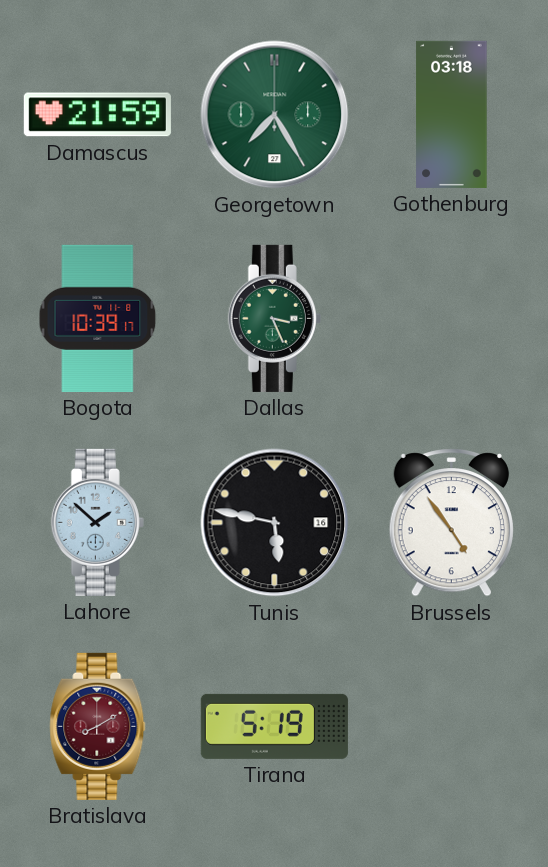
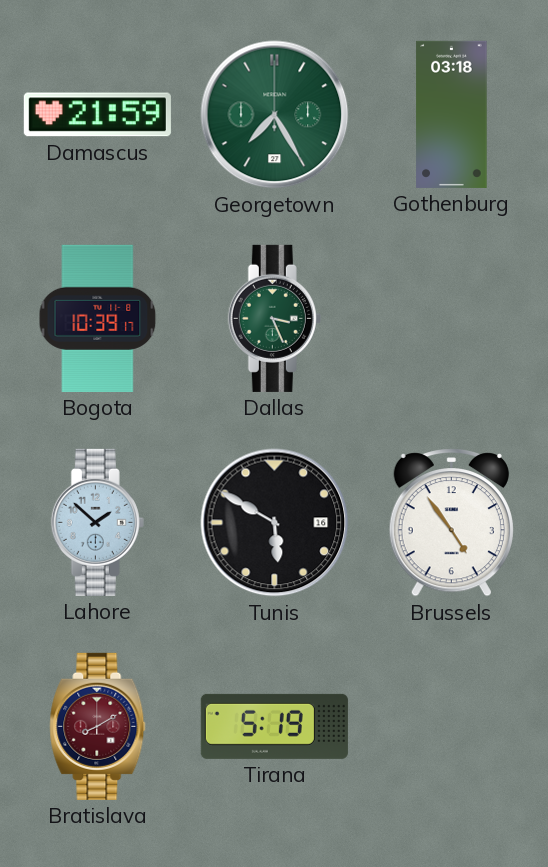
Tunis: 5:47 -> 5:50 (275, 523)
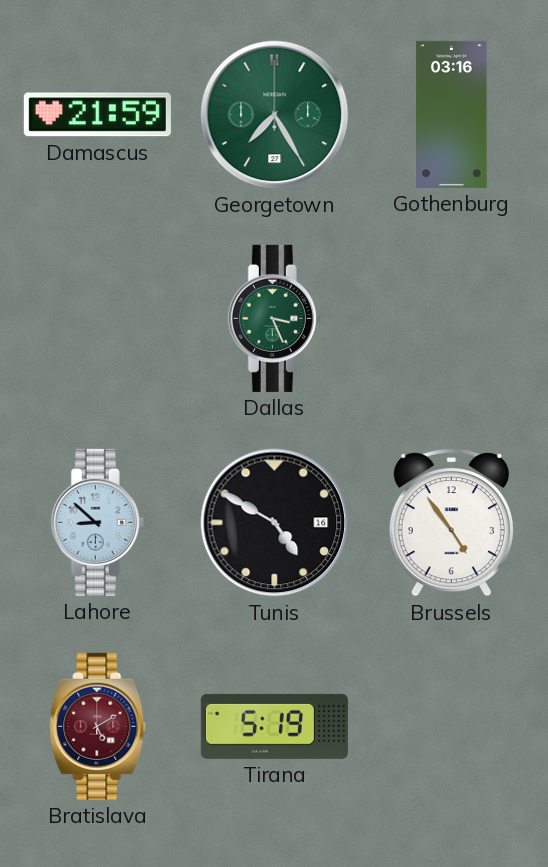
Gothenburg: 03:18 -> 03:16 (452, 114)
Bogota: 10:39 -> none (98, 318)
Lahore: 1:52 -> 8:52 (97, 522)
Tunis: 5:50 -> 4:50 (275, 523)
Bratislava: 8:10 -> 5:10 (98, 726)
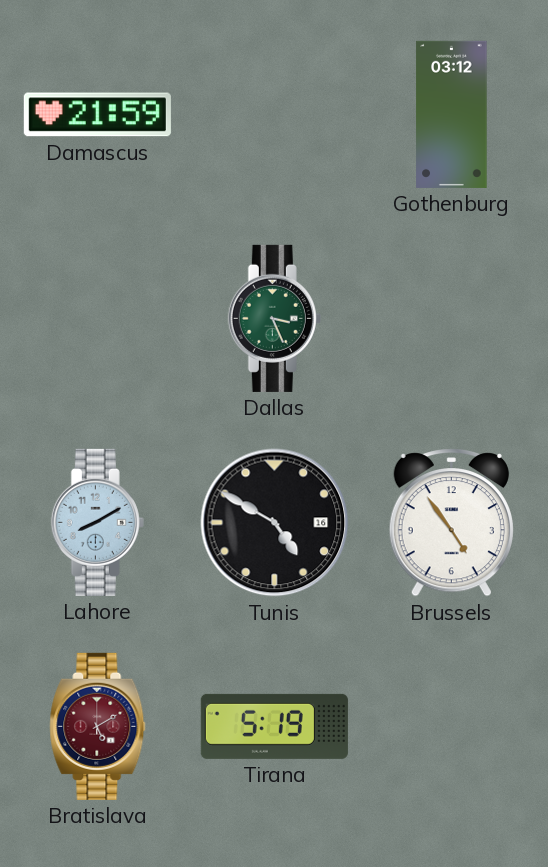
Georgetown: 7:25 -> none (275, 115)
Gothenburg: 03:16 -> 03:12 (452, 114)
Lahore: 8:52 -> 8:10 (97, 522)
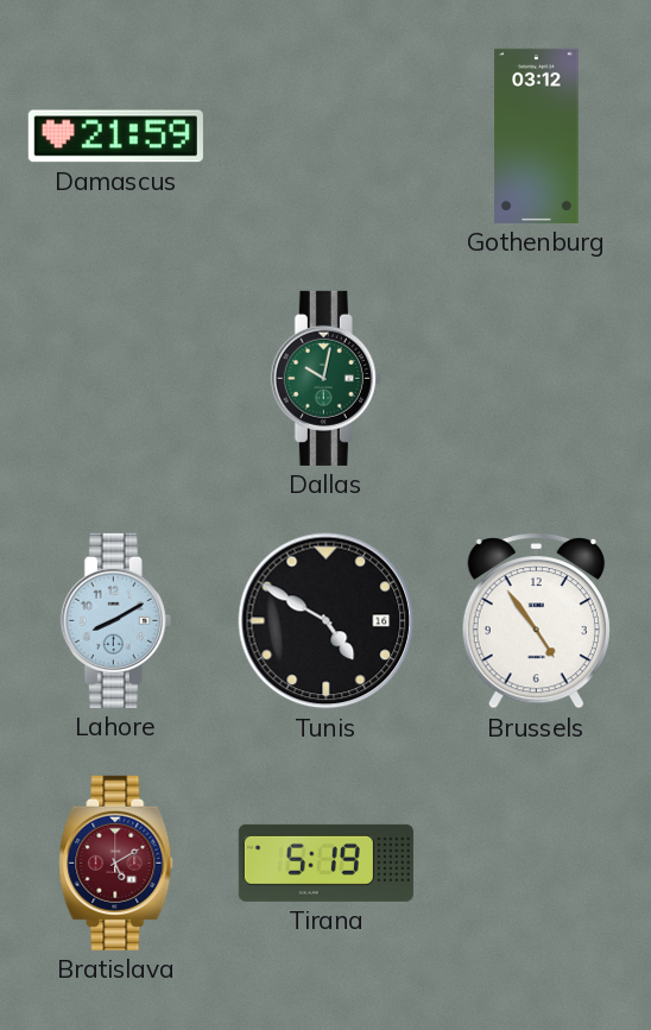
Dallas: 3:26 -> 10:02 (325, 378)
